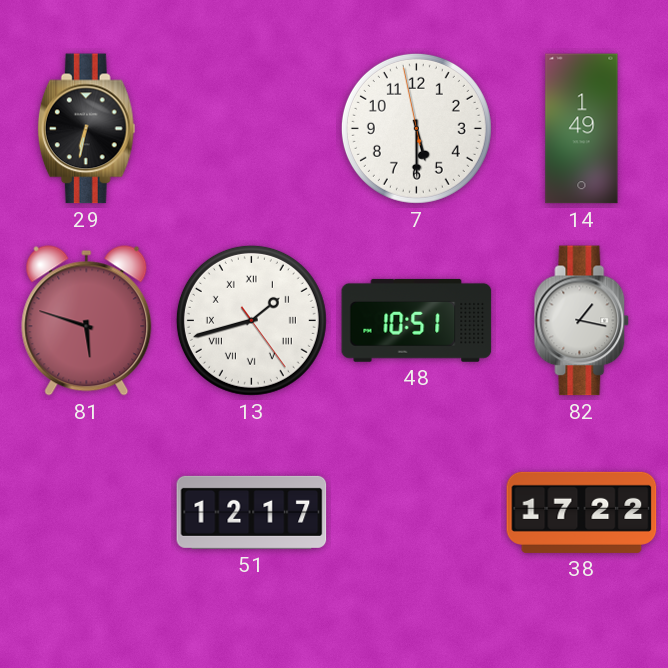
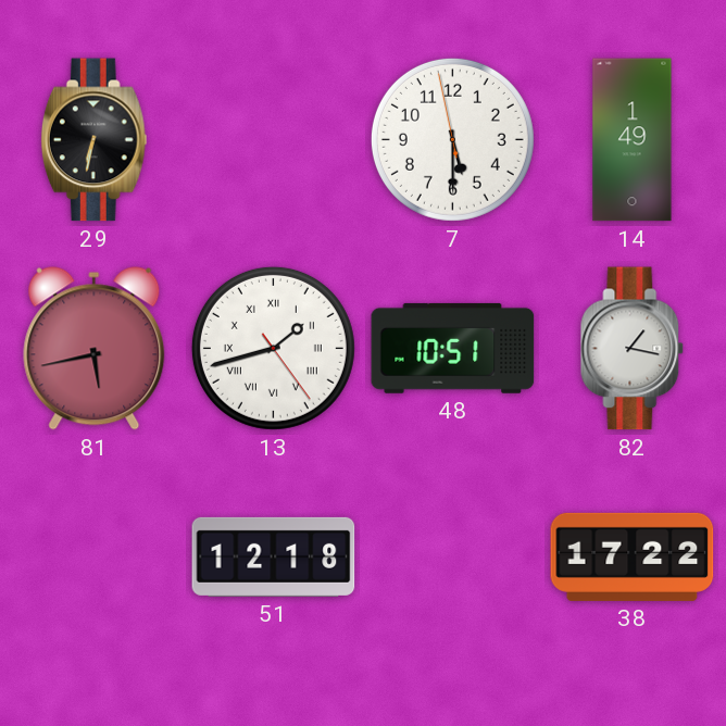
81: 5:48 -> 5:43 (95, 349)
51: 12:17 -> 12:18 (274, 556)
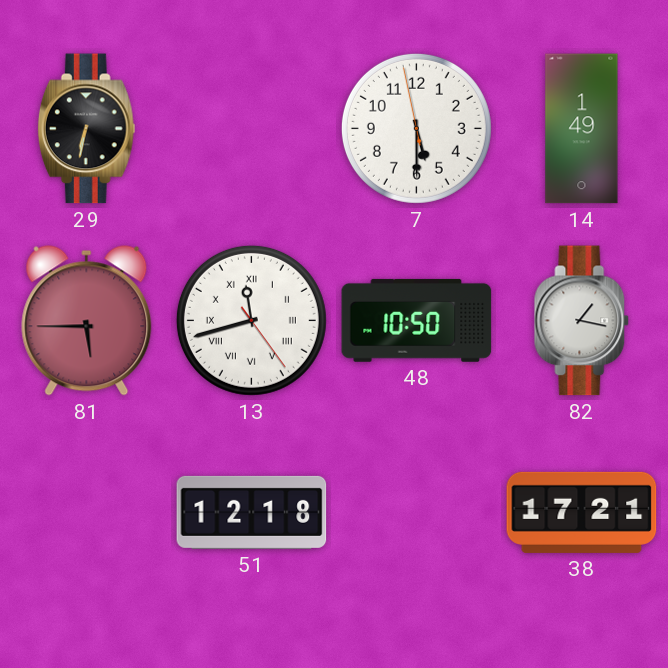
81: 5:43 -> 5:45 (87, 321)
13: 1:42 -> 11:42 (251, 320)
48: 10:51 -> 10:50 (417, 320)
38: 17:22 -> 17:21 (582, 512)
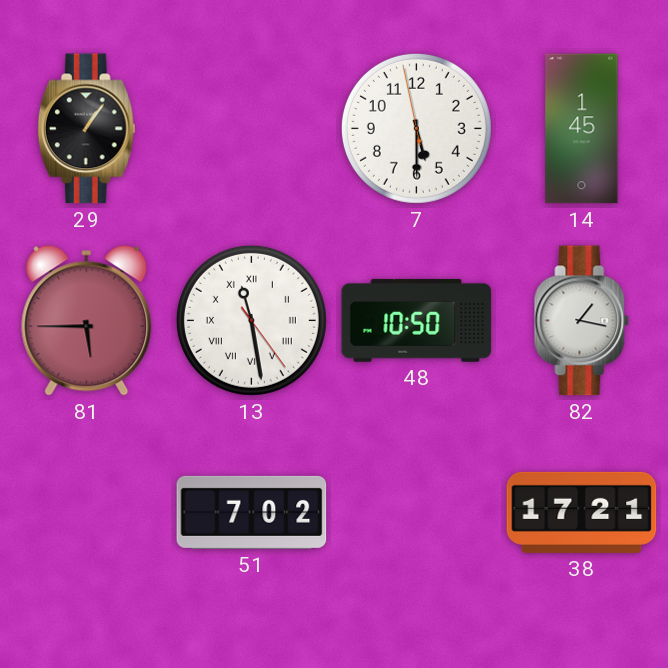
29: 6:32 -> 1:06 (86, 129)
14: 1:49 -> 1:45 (582, 129)
13: 11:42 -> 11:28 (251, 320)
51: 12:18 -> 7:02 (252, 512)
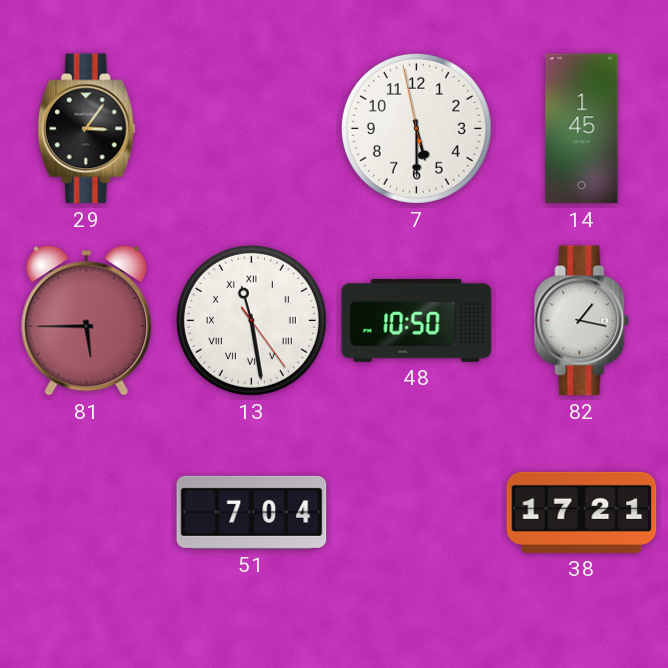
29: 1:06 -> 3:06 (86, 129)
51: 7:02 -> 7:04 (252, 512)
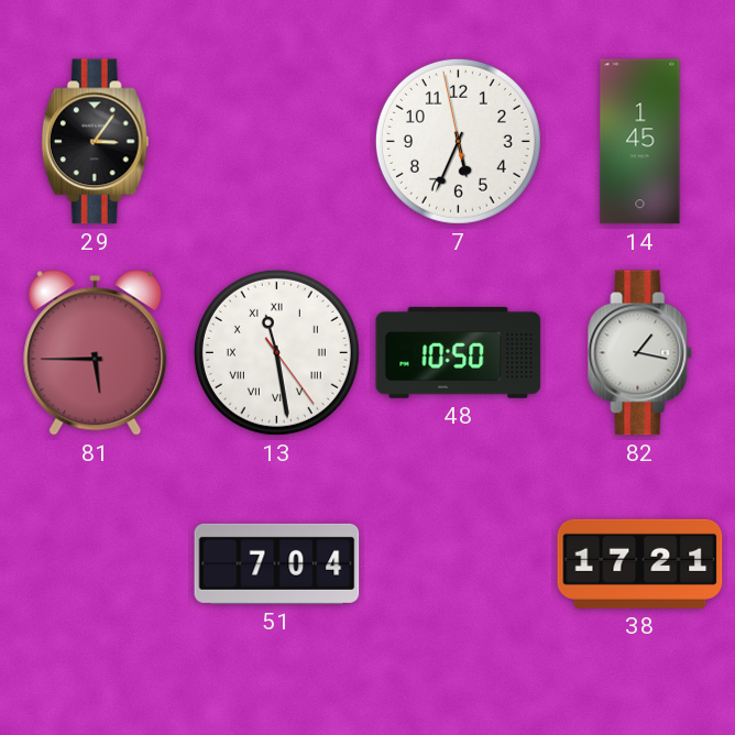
7: 5:29 -> 5:33 (458, 141)
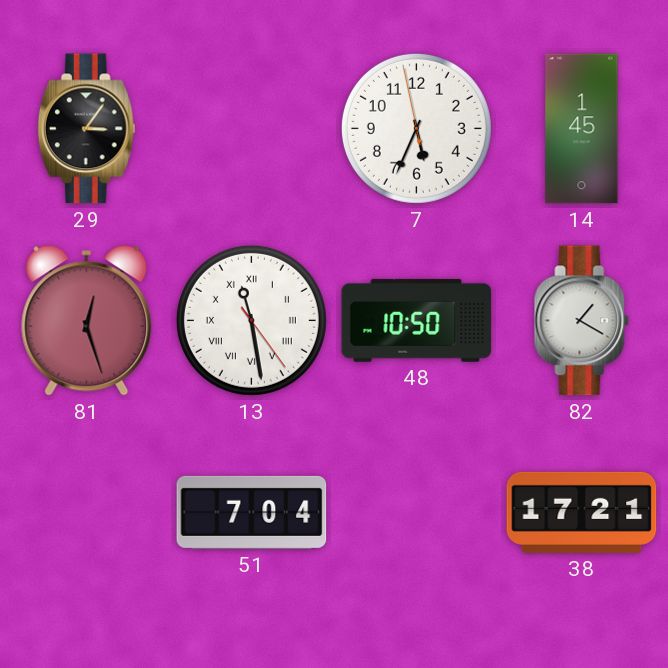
81: 5:45 -> 12:27 (87, 321)
82: 1:17 -> 1:20 (582, 321)
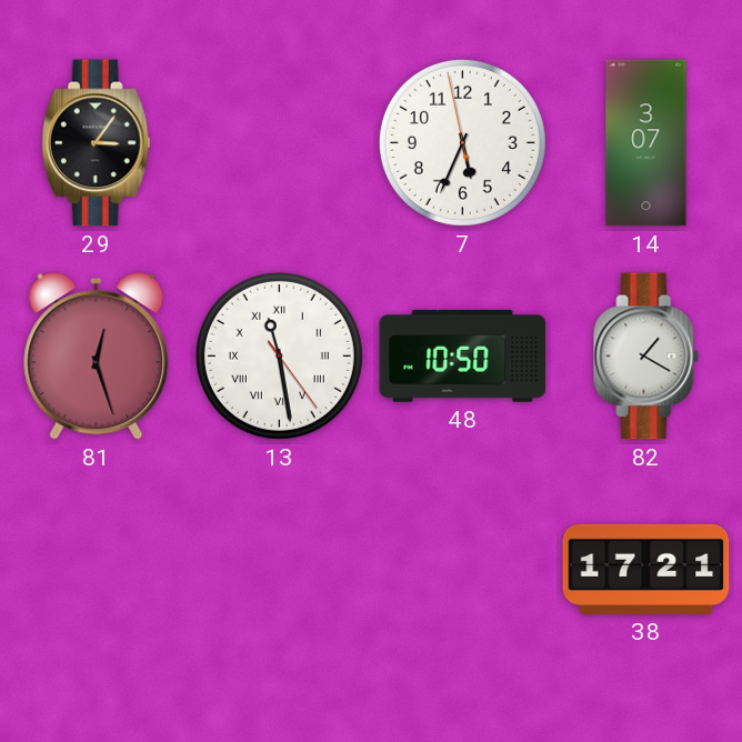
14: 1:45 -> 3:07 (646, 143)
51: 7:04 -> none (252, 512)
